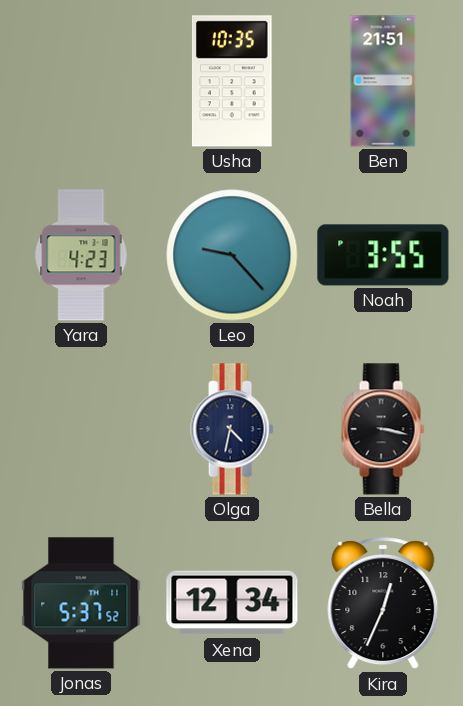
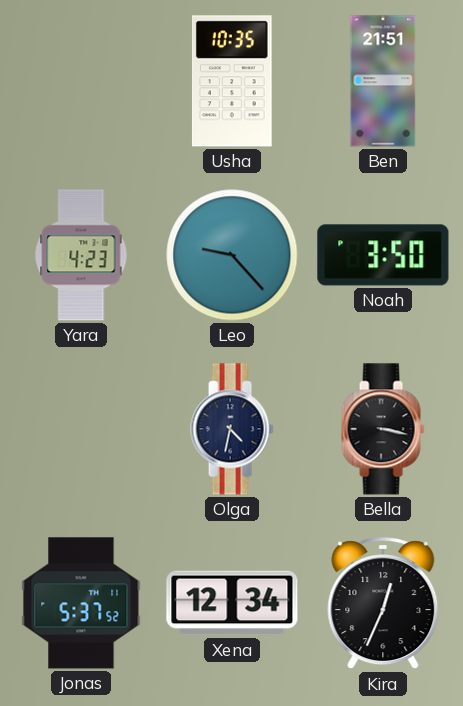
Noah: 3:55 -> 3:50 (383, 255)
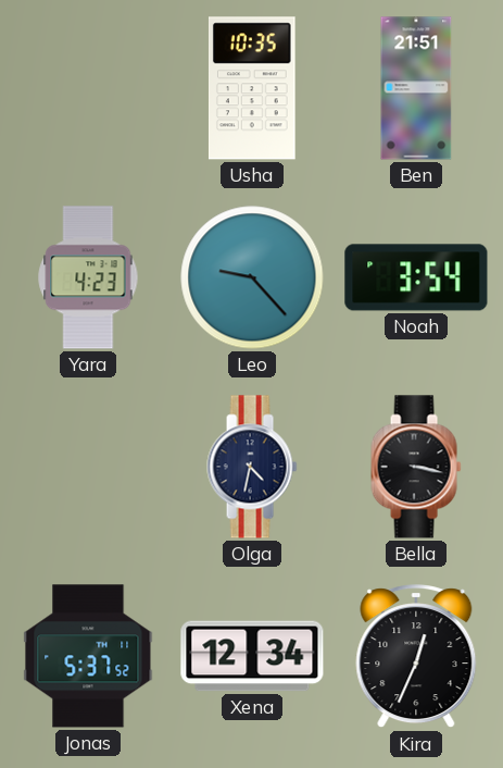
Noah: 3:50 -> 3:54 (416, 277)
